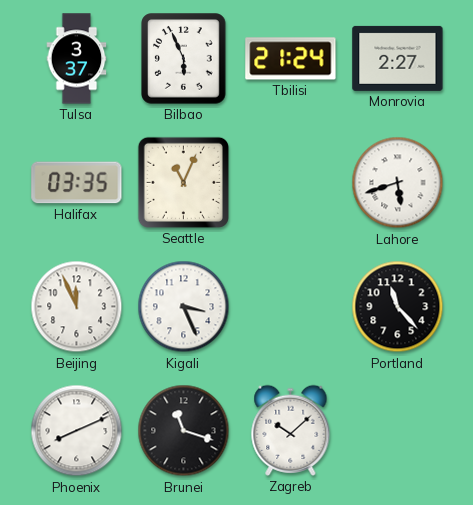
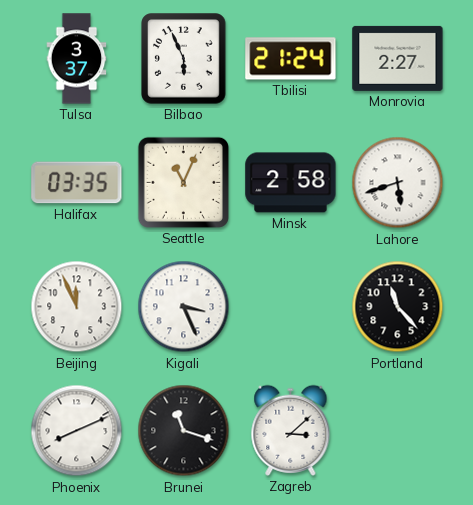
Minsk: none -> 2:58 (291, 183)
Zagreb: 10:08 -> 3:08 (291, 430)
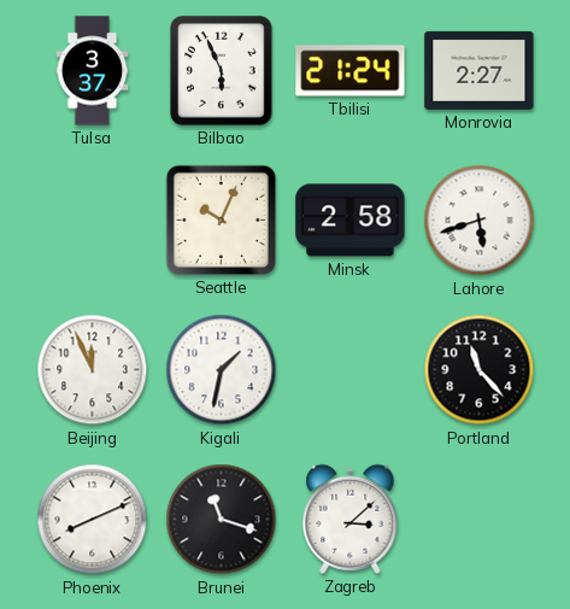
Halifax: 03:35 -> none (77, 183)
Seattle: 11:04 -> 10:04 (221, 219)
Kigali: 3:26 -> 1:32 (222, 370)
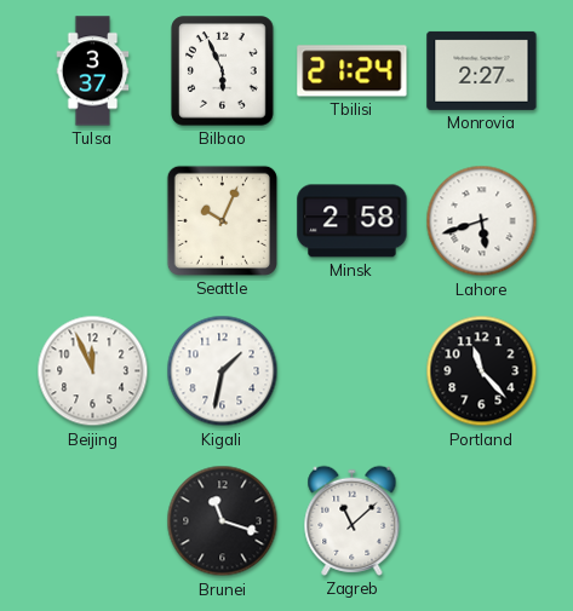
Phoenix: 8:11 -> none (93, 520)
Zagreb: 3:08 -> 11:08 (353, 520)
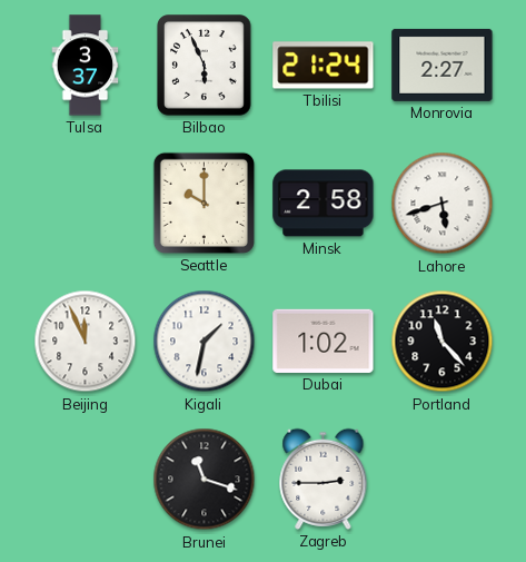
Seattle: 10:04 -> 10:00 (204, 203)
Dubai: none -> 1:02 (324, 341)
Zagreb: 11:08 -> 2:45 (324, 479)
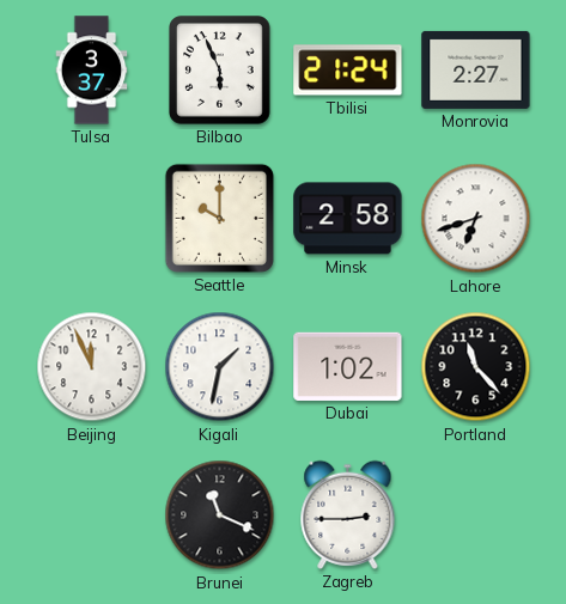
Lahore: 5:42 -> 6:42 (476, 219)
Brunei: 11:18 -> 11:19 (220, 515)
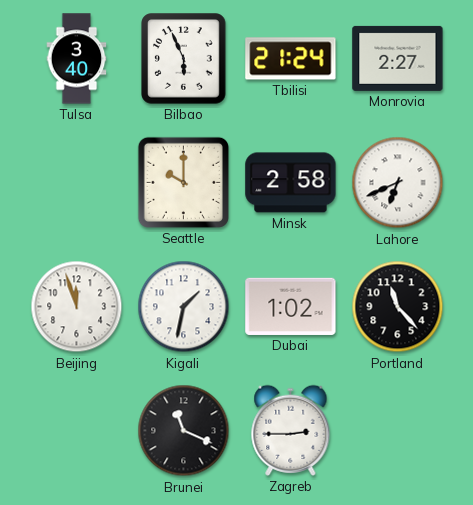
Tulsa: 3:37 -> 3:40 (77, 59)
Lahore: 6:42 -> 6:41 (398, 183)
Beijing: 11:56 -> 11:57 (77, 307)
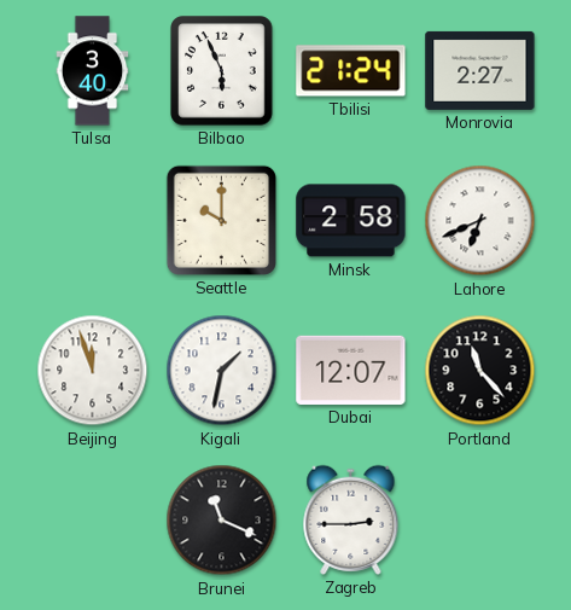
Dubai: 1:02 -> 12:07 (351, 370)
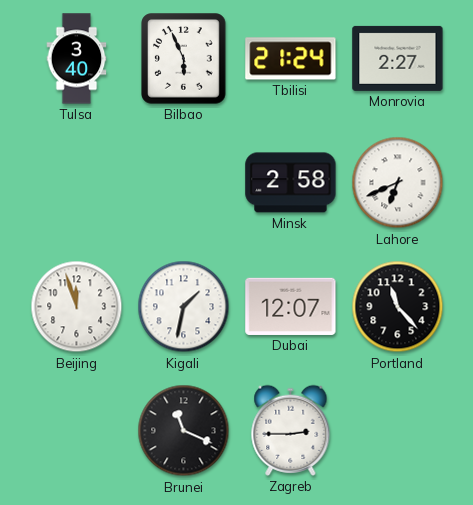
Seattle: 10:00 -> none (221, 220)
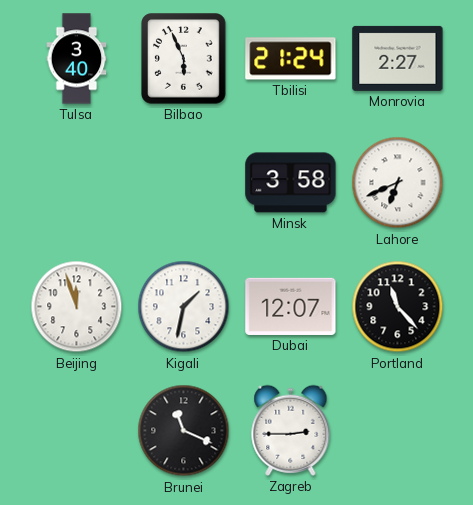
Minsk: 2:58 -> 3:58 (291, 183)
